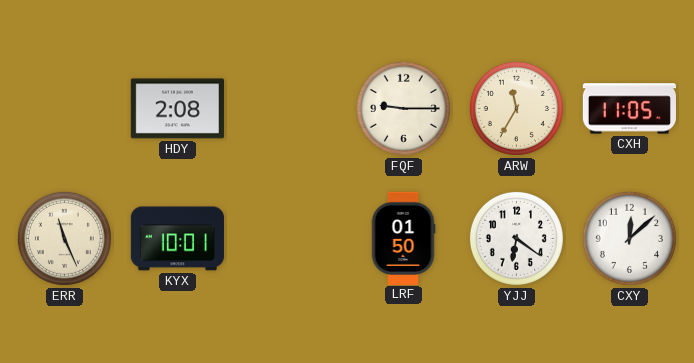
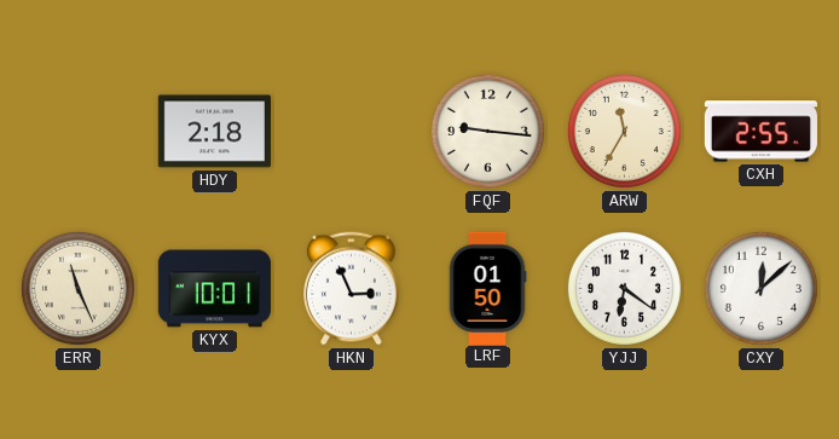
HDY: 2:08 -> 2:18 (214, 132)
FQF: 9:15 -> 9:16 (487, 131)
CXH: 11:05 -> 2:55 (760, 132)
HKN: none -> 2:56 (352, 289)
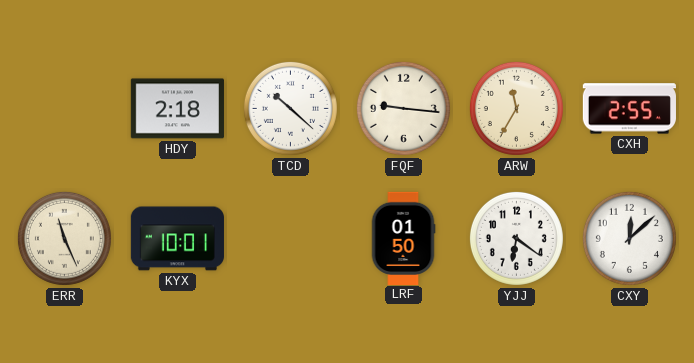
TCD: none -> 10:22 (290, 108)
HKN: 2:56 -> none (352, 289)
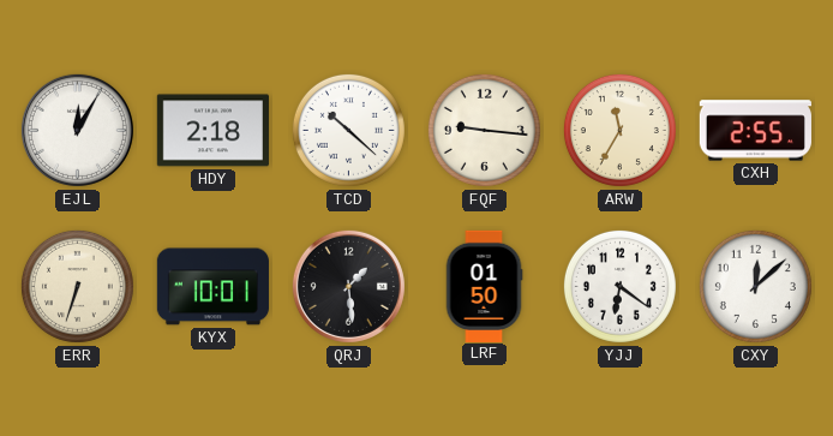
EJL: none -> 12:05 (77, 130)
ERR: 11:26 -> 6:33 (77, 286)
QRJ: none -> 1:29 (348, 286)
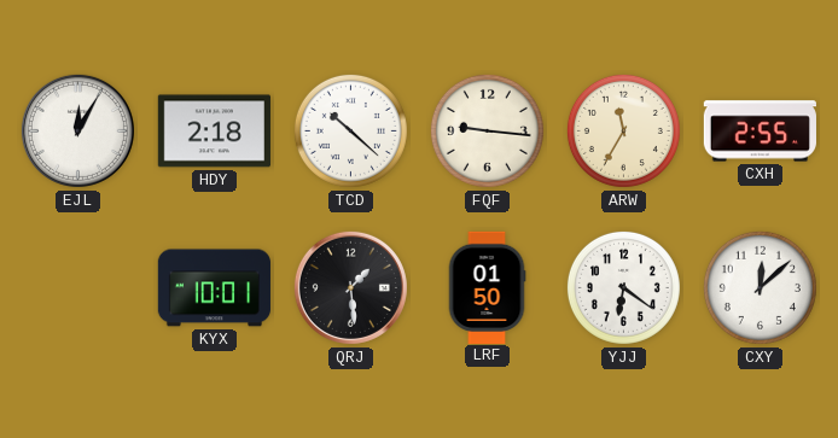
ERR: 6:33 -> none (77, 286)
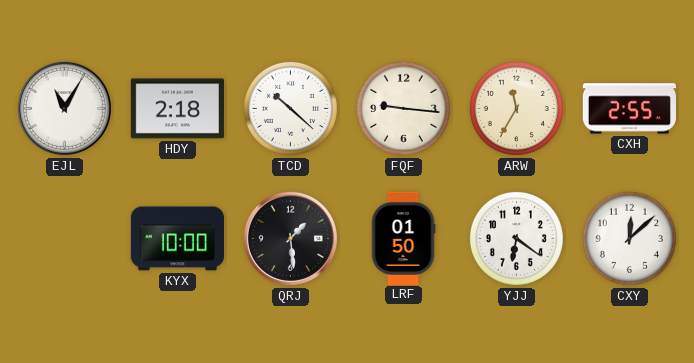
EJL: 12:05 -> 11:05 (64, 108)
KYX: 10:01 -> 10:00 (177, 239)
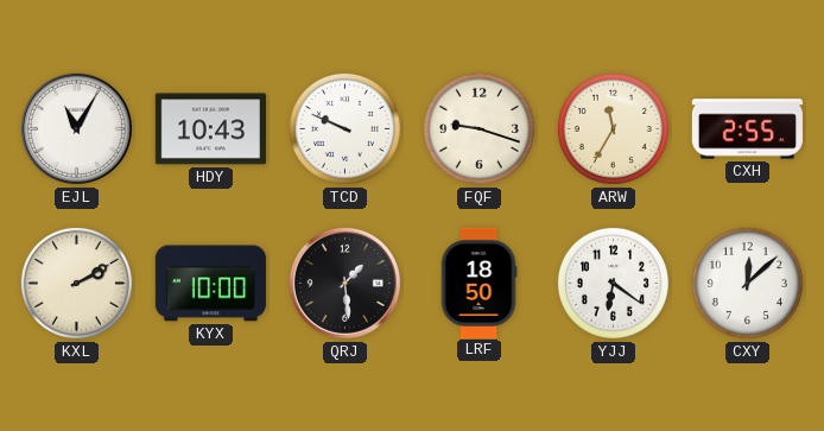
HDY: 2:18 -> 10:43 (210, 129)
TCD: 10:22 -> 9:49 (344, 128)
FQF: 9:16 -> 9:18 (478, 128)
KXL: none -> 2:10 (76, 283)
LRF: 01:50 -> 18:50 (478, 283)
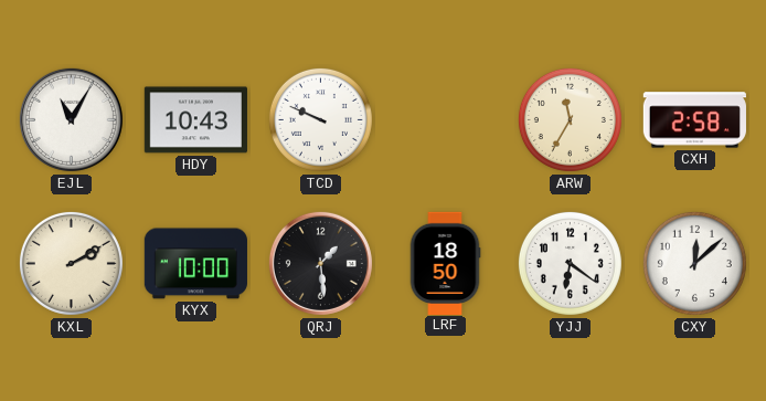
FQF: 9:18 -> none (478, 128)
CXH: 2:55 -> 2:58 (694, 120)
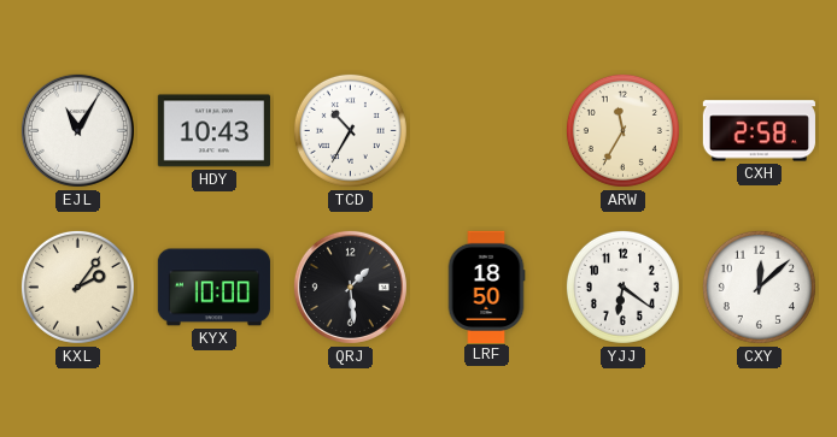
TCD: 9:49 -> 10:35 (350, 130)
KXL: 2:10 -> 2:06 (77, 287)
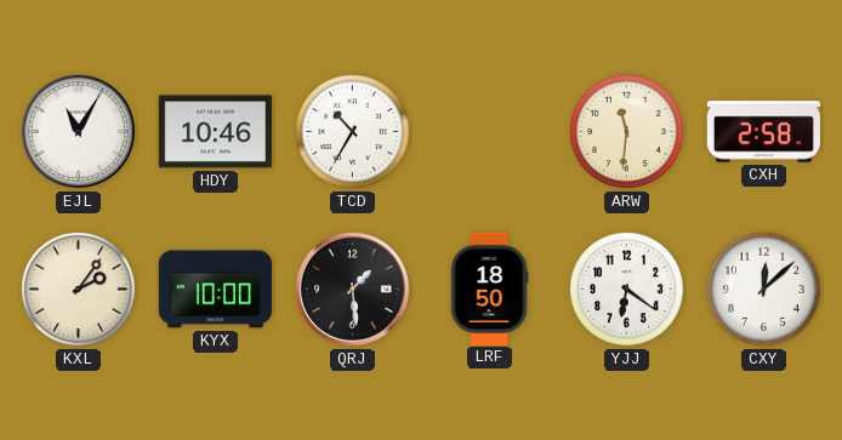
HDY: 10:43 -> 10:46 (215, 132)
ARW: 11:35 -> 11:31 (626, 131)
